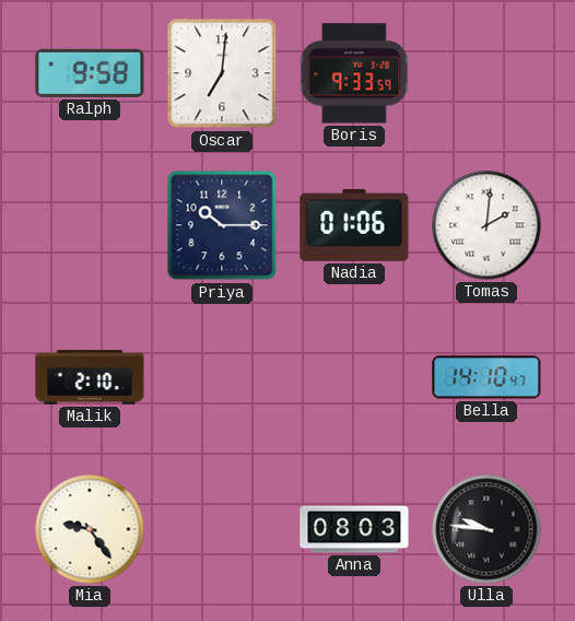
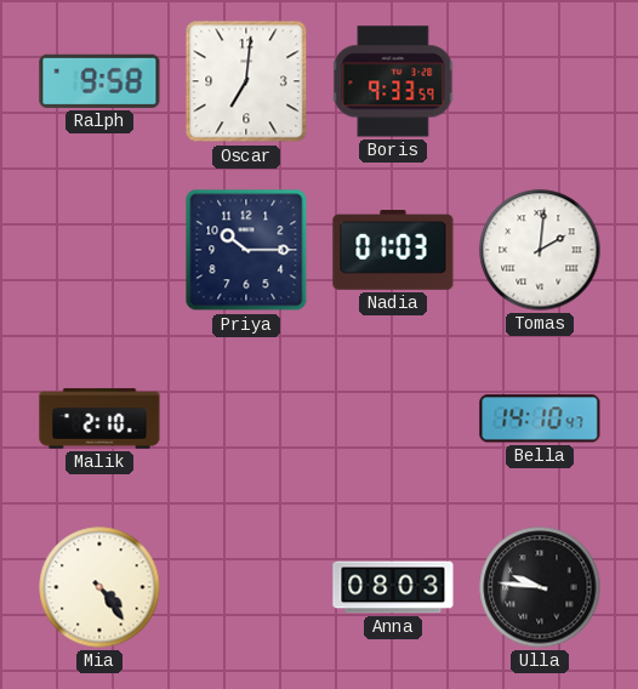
Nadia: 01:06 -> 01:03 (393, 251)
Mia: 9:24 -> 4:24 (99, 587)
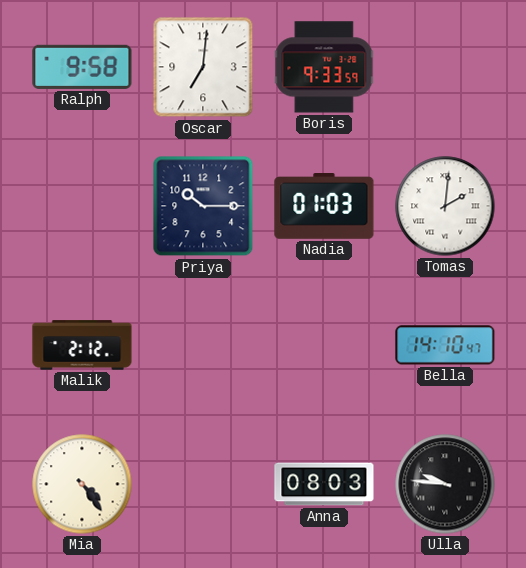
Malik: 2:10 -> 2:12 (82, 345)
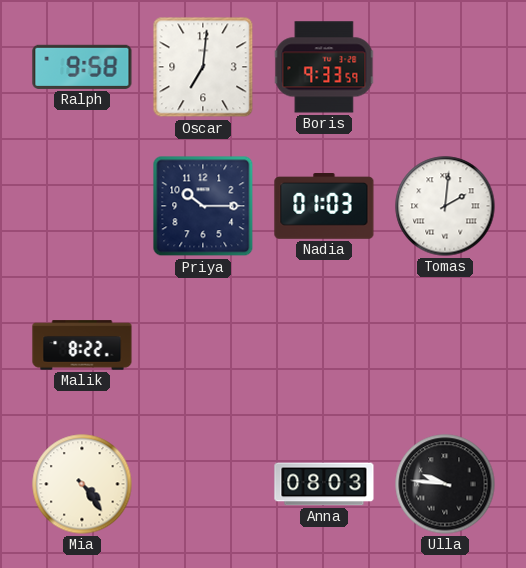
Malik: 2:12 -> 8:22 (82, 345)
Bella: 14:10 -> none (445, 345)
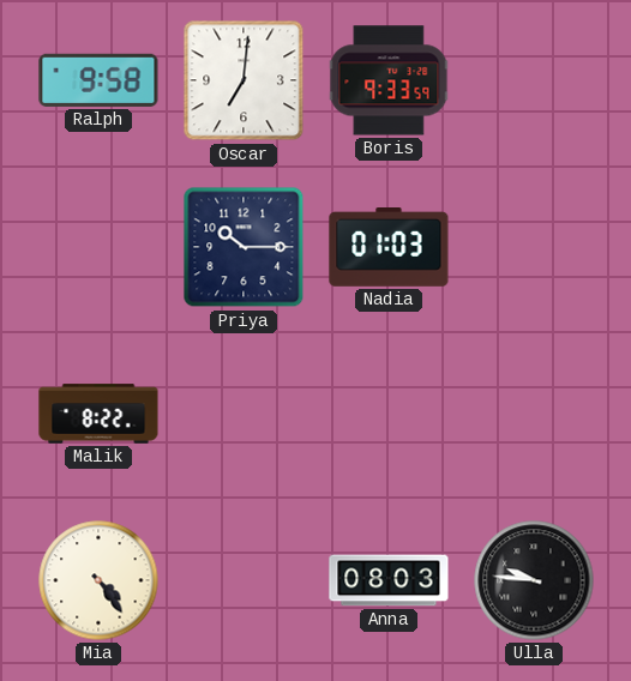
Tomas: 2:01 -> none (445, 206)
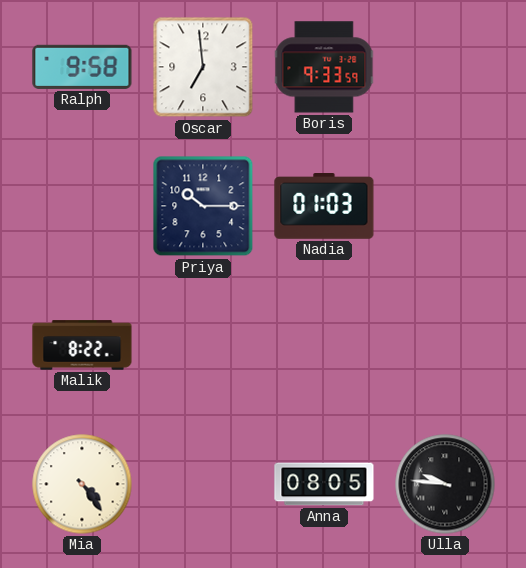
Oscar: 7:01 -> 6:59 (203, 67)
Anna: 08:03 -> 08:05 (324, 484)
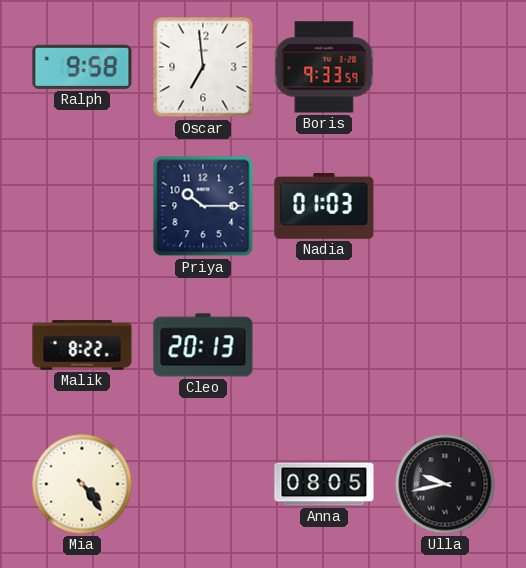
Cleo: none -> 20:13 (203, 345)
Ulla: 9:46 -> 9:43 (445, 484)
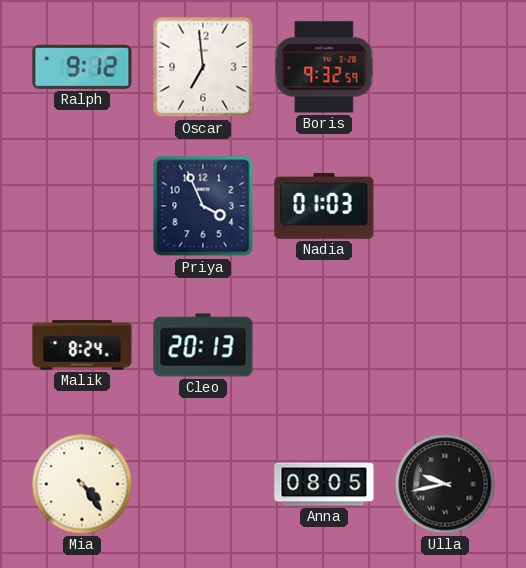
Ralph: 9:58 -> 9:12 (82, 67)
Boris: 9:33 -> 9:32 (324, 67)
Priya: 10:15 -> 3:56 (203, 206)
Malik: 8:22 -> 8:24 (82, 345)
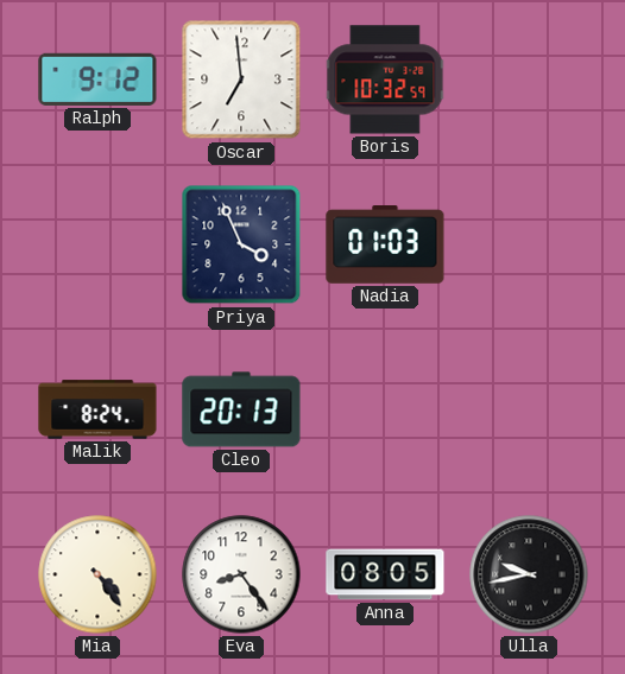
Boris: 9:32 -> 10:32 (385, 80)
Eva: none -> 8:24 (241, 574)
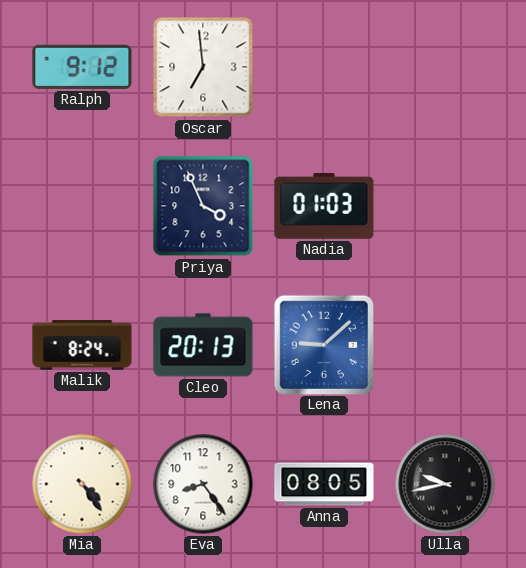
Boris: 10:32 -> none (385, 80)
Lena: none -> 9:08 (323, 344)
